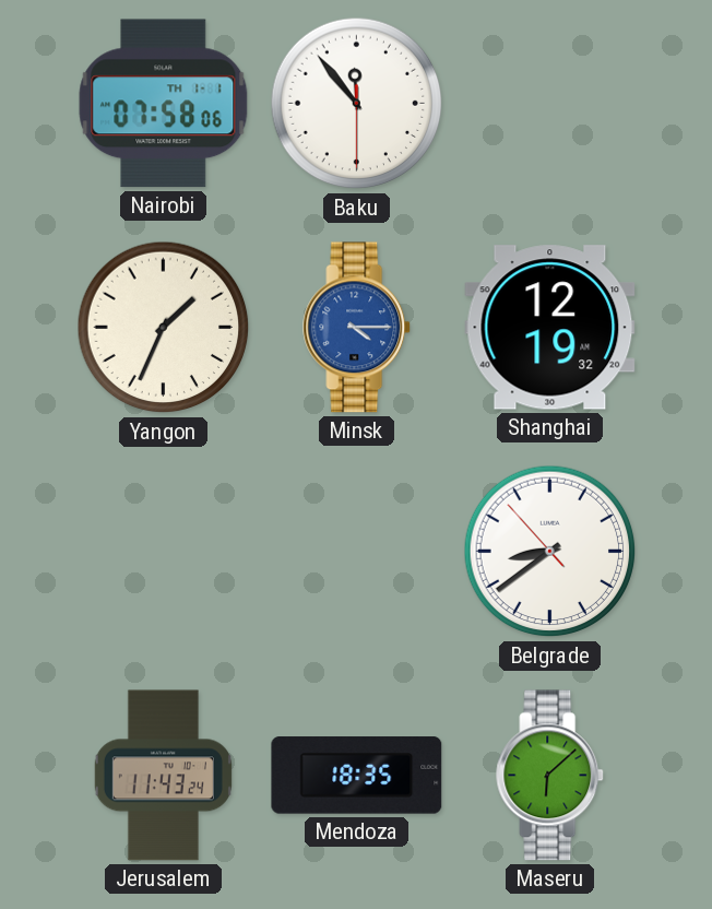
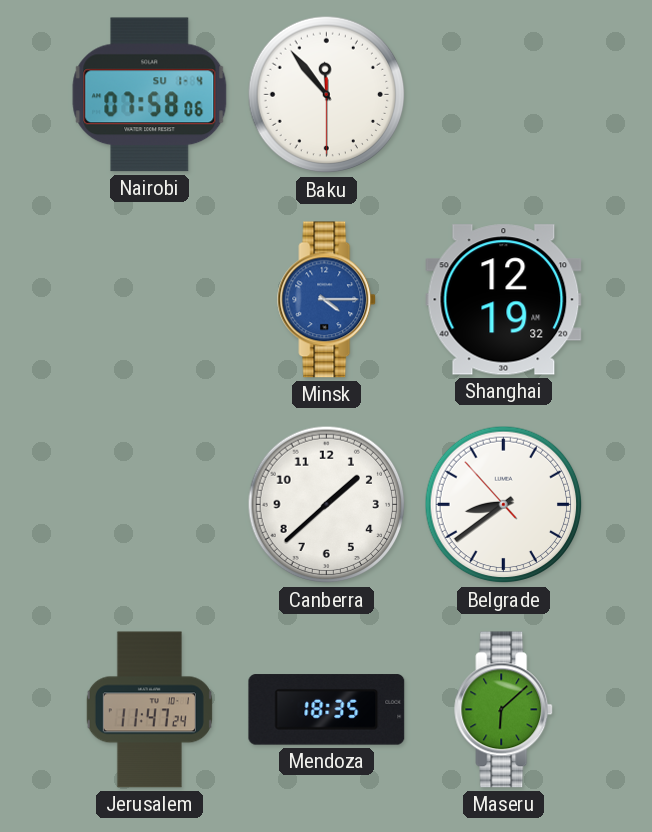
Nairobi date: TH 1-1 -> SU 1-4 (150, 95)
Yangon: 1:34 -> none (164, 328)
Canberra: none -> 1:38 (327, 505)
Jerusalem: 11:43 -> 11:47 (149, 710)
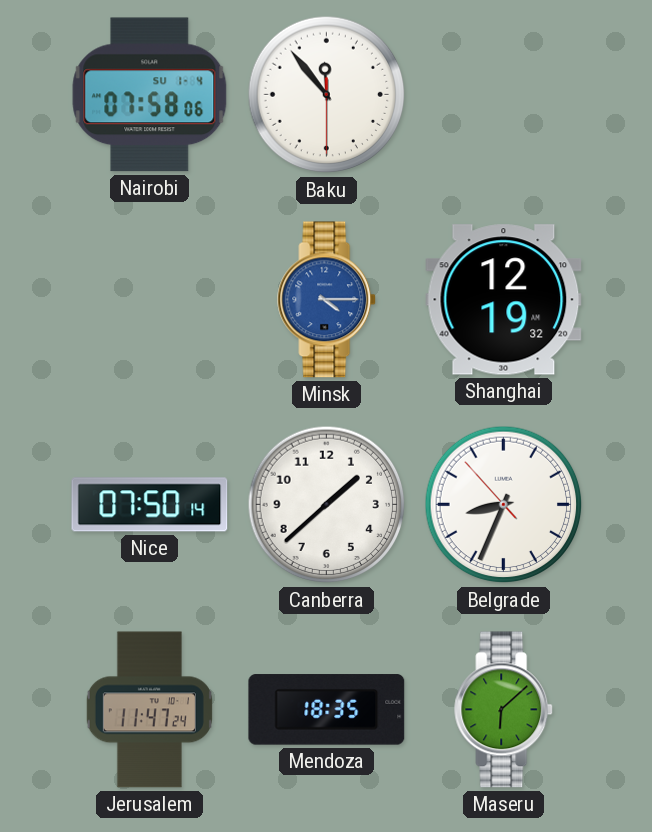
Nice: none -> 07:50 (150, 505)
Belgrade: 8:38 -> 8:33 (504, 505)
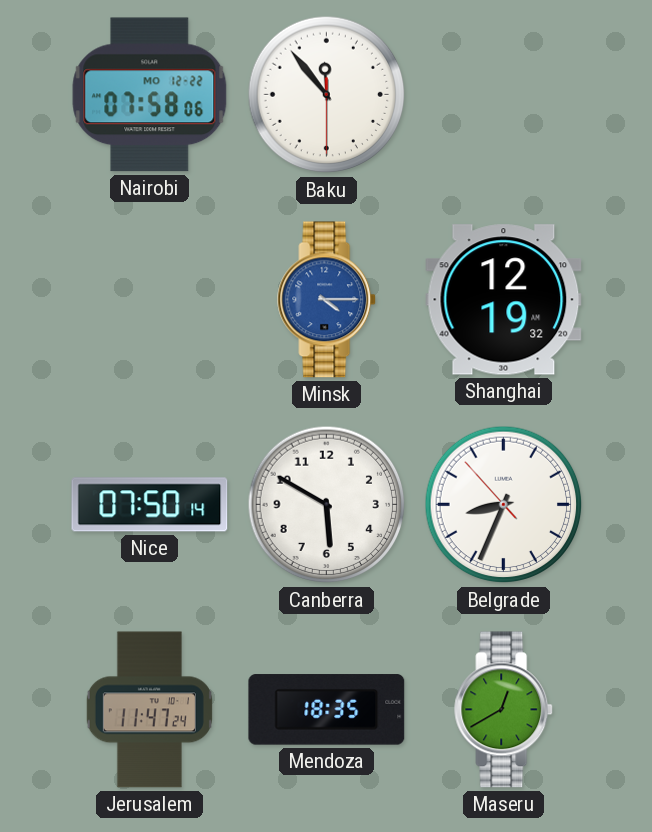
Nairobi date: SU 1-4 -> MO 12-22 (150, 95)
Canberra: 1:38 -> 5:50 (327, 505)
Maseru: 6:08 -> 12:40 (504, 710)
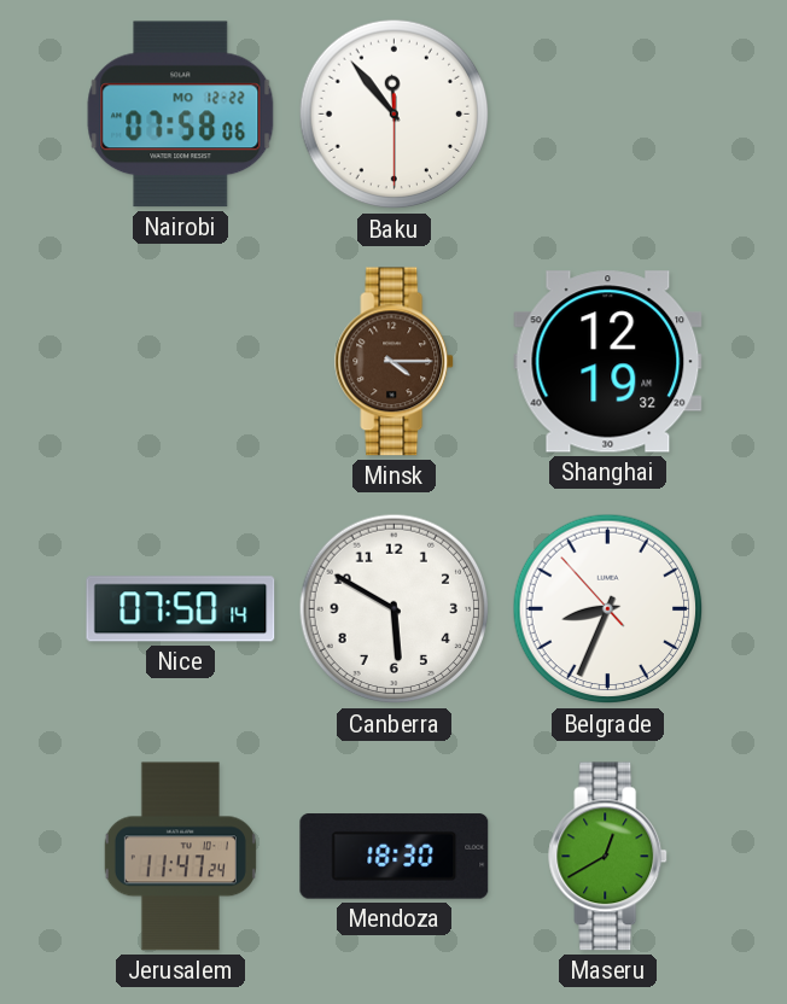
Minsk dial: blue -> brown (395, 362)
Mendoza: 18:35 -> 18:30 (395, 857)
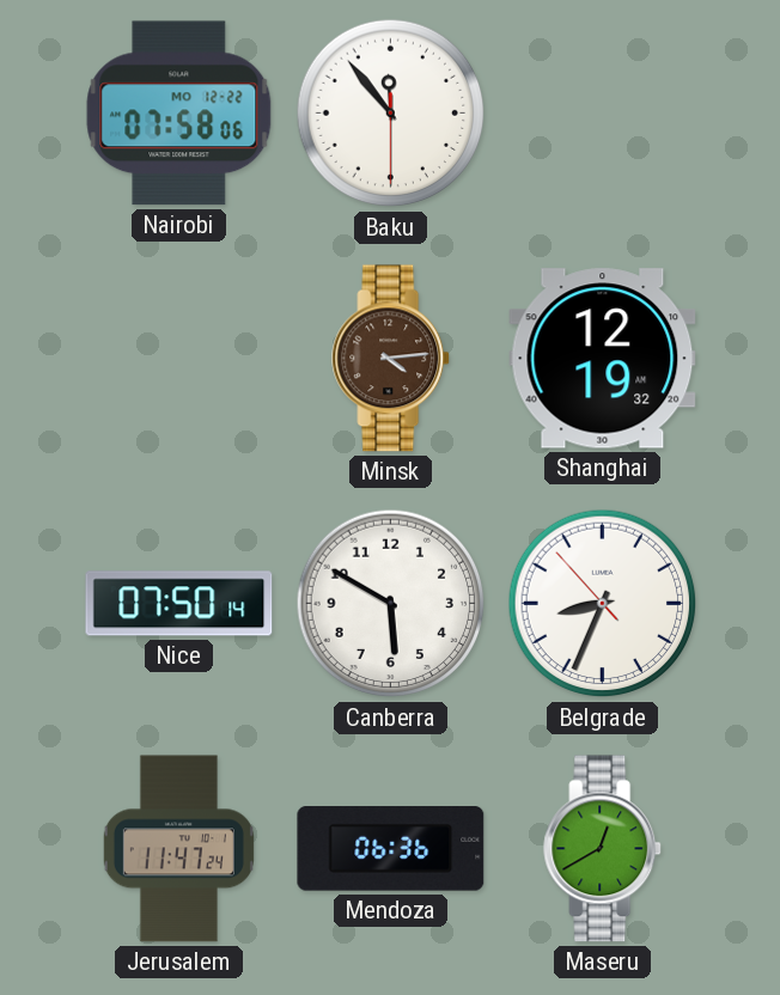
Minsk: 4:15 -> 4:14 (391, 359)
Mendoza: 18:30 -> 06:36 (391, 849)
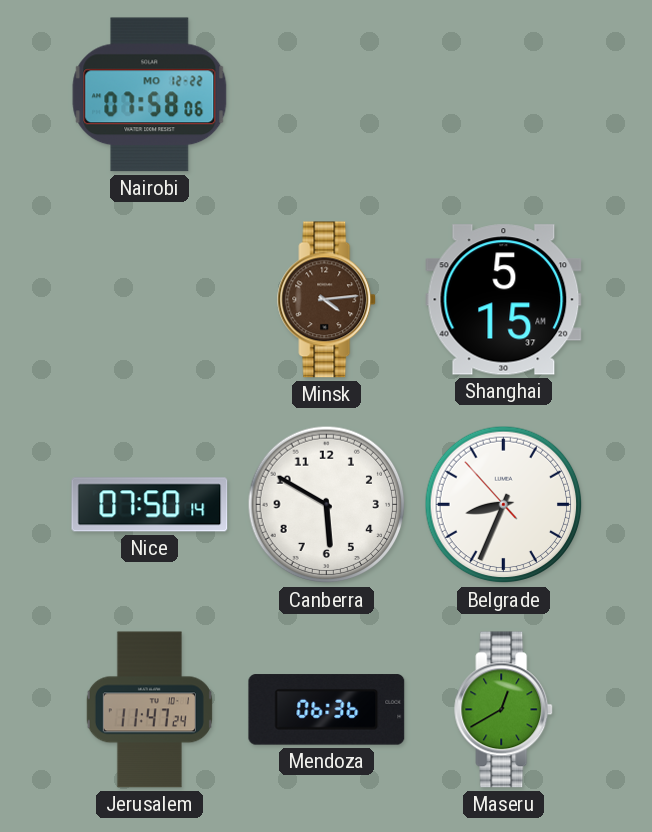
Baku: 11:53 -> none (391, 114)
Shanghai: 12:19 -> 5:15 (504, 300)
